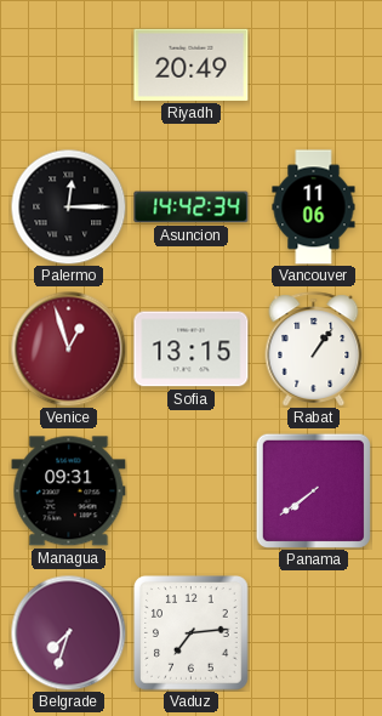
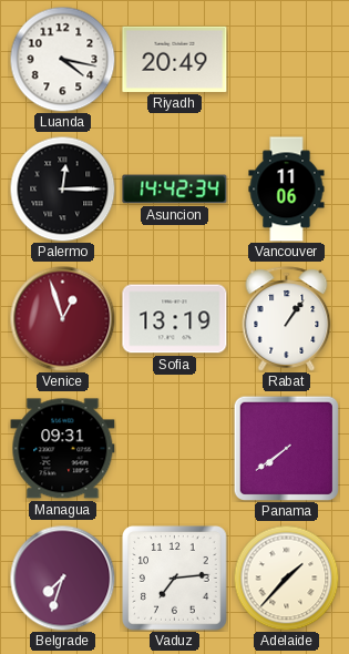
Luanda: none -> 4:17 (62, 59)
Sofia: 13:15 -> 13:19 (175, 319)
Adelaide: none -> 1:37 (286, 578)
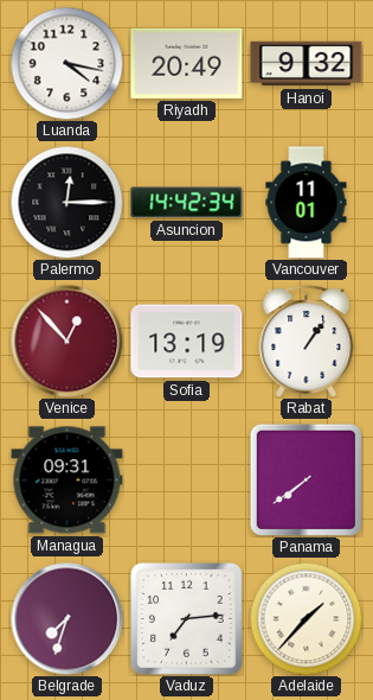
Hanoi: none -> 9:32 (307, 64)
Vancouver: 11:06 -> 11:01 (307, 203)
Venice: 12:57 -> 12:53 (66, 341)
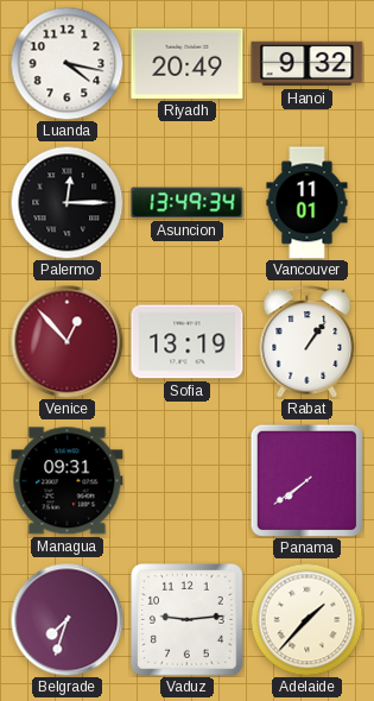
Asuncion: 14:42 -> 13:49 (188, 203)
Vaduz: 7:14 -> 9:14 (188, 620)
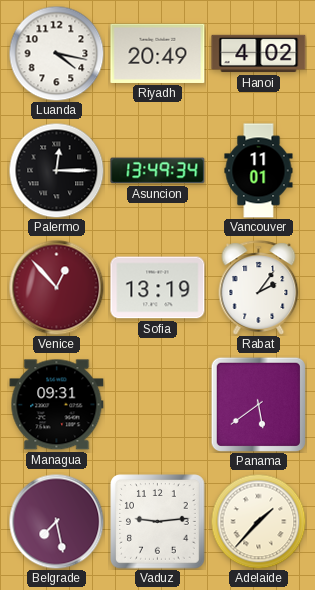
Hanoi: 9:32 -> 4:02 (259, 54)
Rabat: 1:06 -> 2:06 (259, 288)
Panama: 7:39 -> 5:39 (258, 404)
Belgrade: 7:33 -> 7:28 (56, 521)
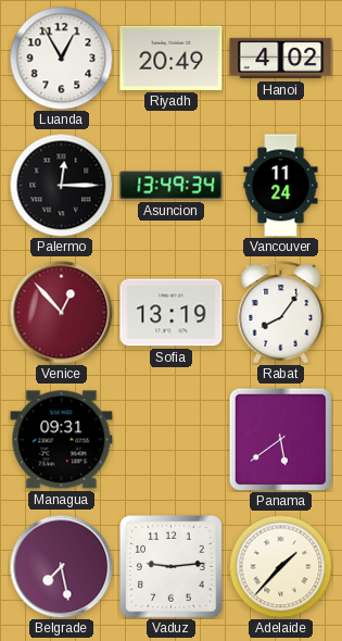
Luanda: 4:17 -> 12:55 (61, 58)
Vancouver: 11:01 -> 11:24 (281, 186)
Rabat: 2:06 -> 8:06 (281, 313)
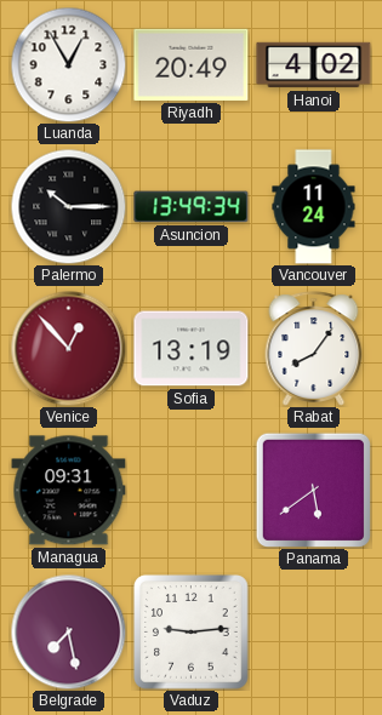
Palermo: 12:15 -> 10:15 (68, 206)
Adelaide: 1:37 -> none (280, 566)
